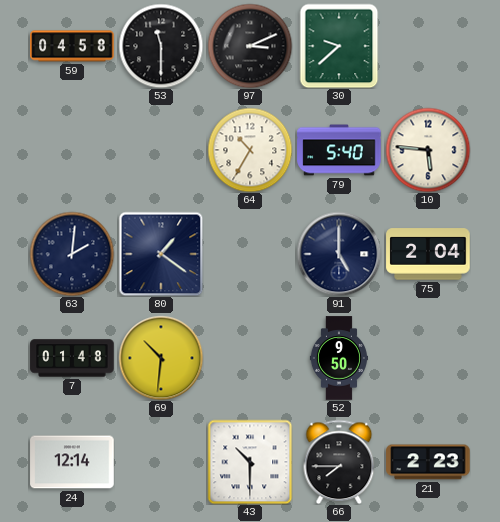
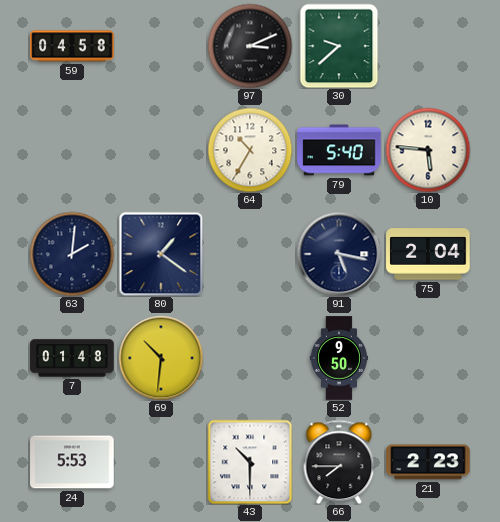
53: 11:30 -> none (161, 46)
91: 5:00 -> 5:17 (339, 254)
24: 12:14 -> 5:53 (72, 462)
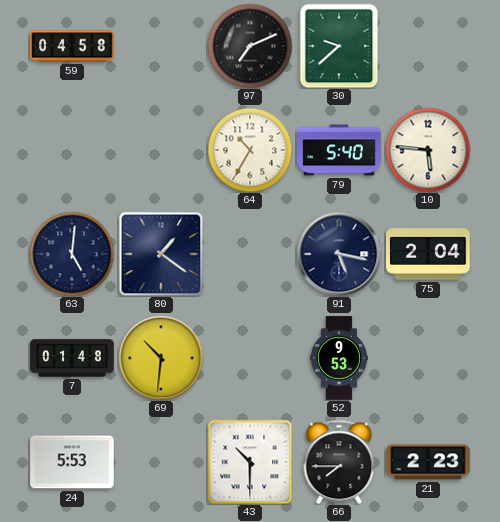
97: 3:11 -> 7:11 (250, 46)
63: 2:01 -> 5:01 (72, 254)
52: 9:50 -> 9:53 (339, 358)
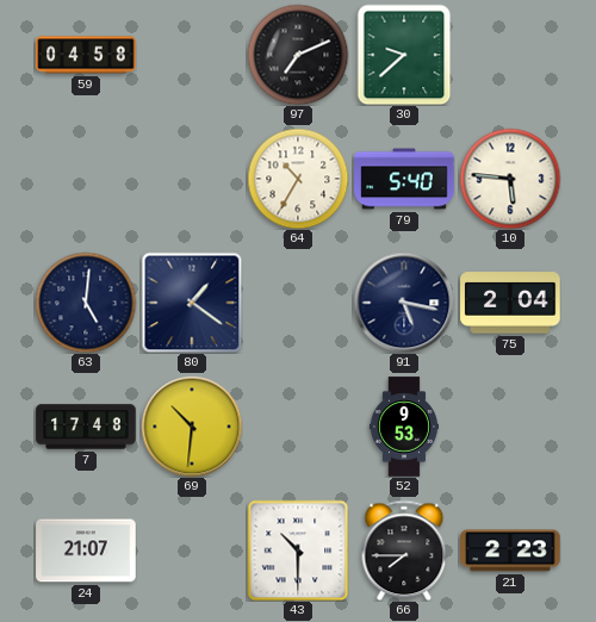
7: 01:48 -> 17:48 (86, 427)
24: 5:53 -> 21:07 (86, 551)
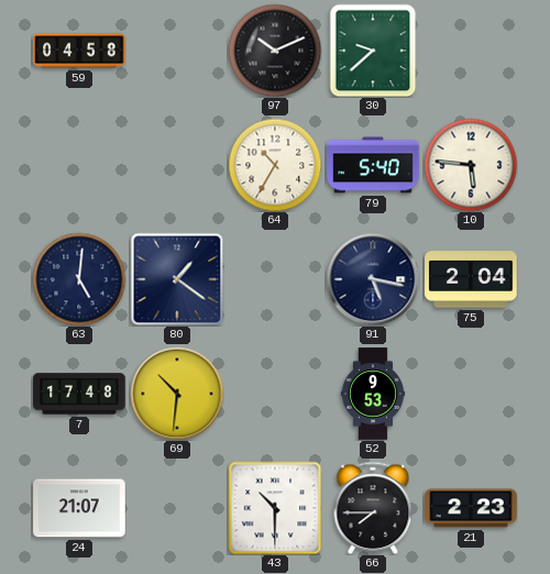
97: 7:11 -> 10:11 (275, 51)
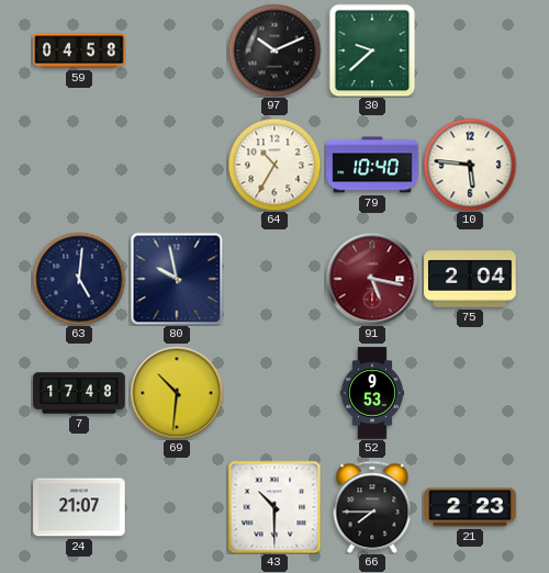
79: 5:40 -> 10:40 (372, 165)
80: 1:21 -> 9:58 (177, 279)
91 dial: navy -> burgundy (372, 279)
